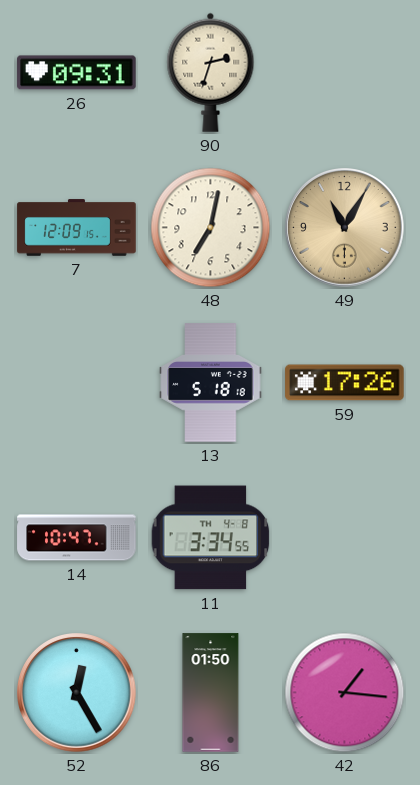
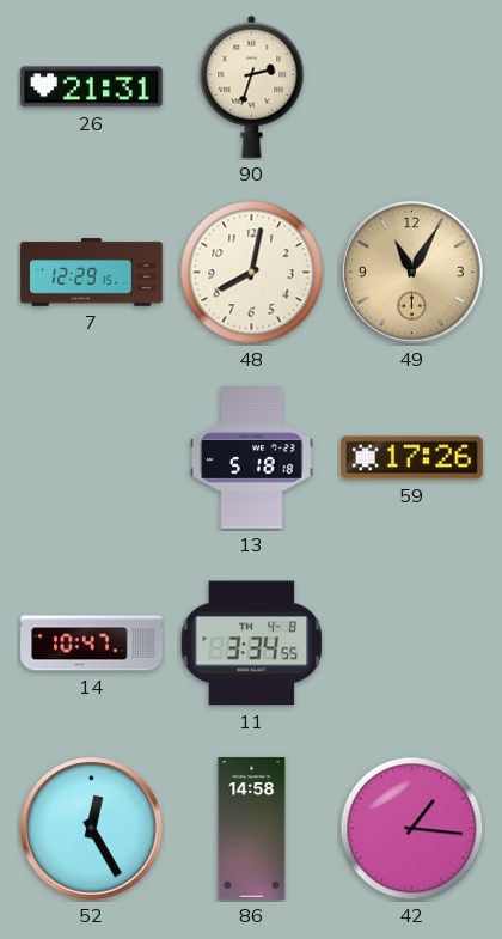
26: 09:31 -> 21:31 (92, 87)
7: 12:09 -> 12:29 (92, 273)
48: 7:02 -> 8:02 (252, 273)
86: 01:50 -> 14:58 (252, 829)
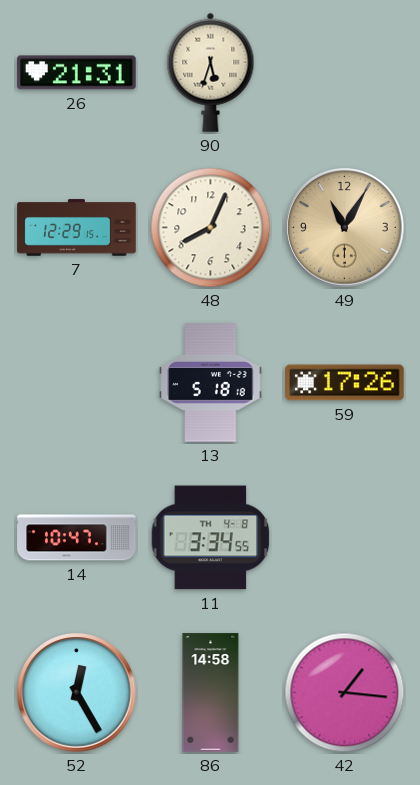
90: 2:33 -> 5:33 (211, 72)
48: 8:02 -> 8:04 (211, 228)
